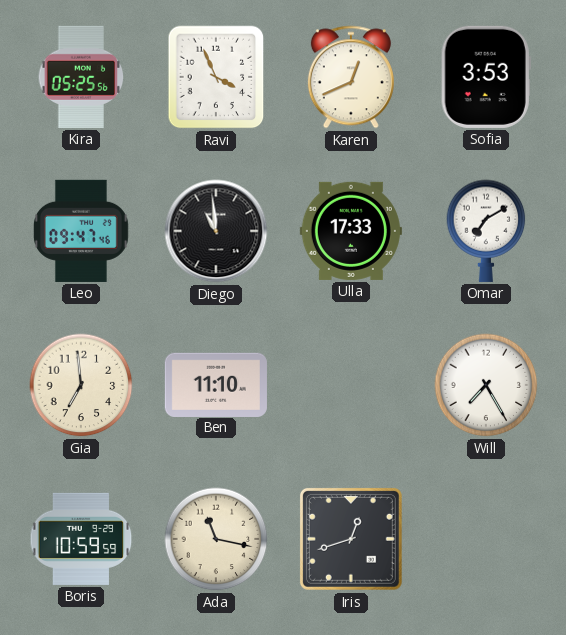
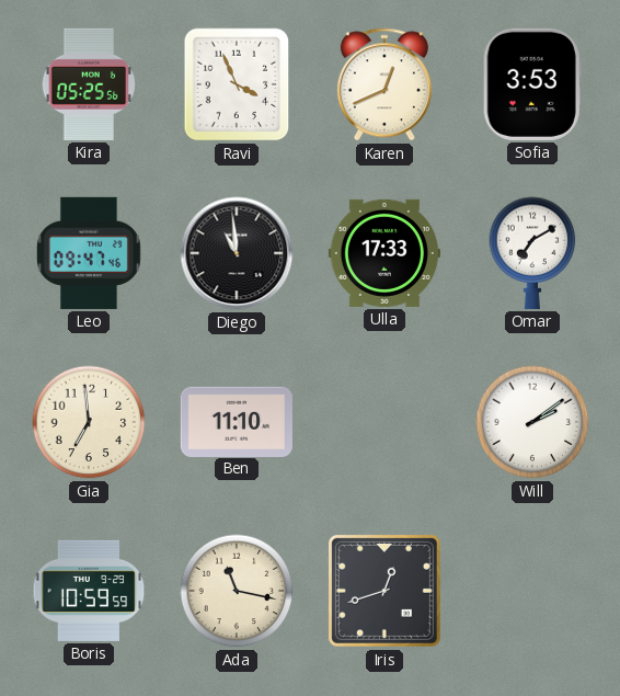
Will: 7:25 -> 2:09 (532, 422)
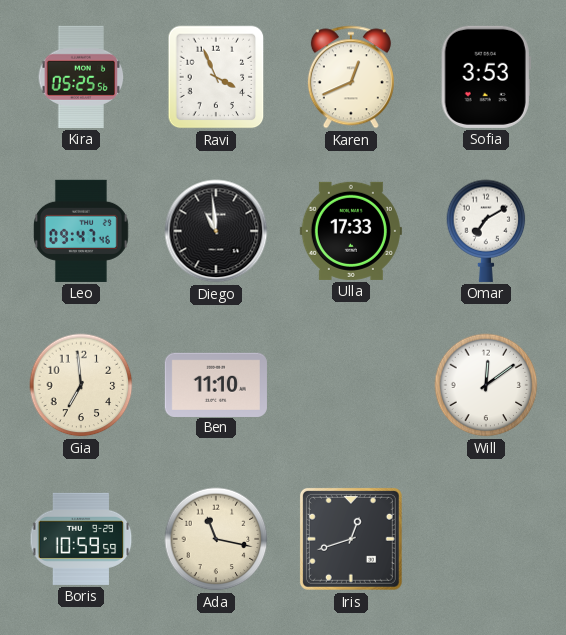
Will: 2:09 -> 12:09 (486, 385)
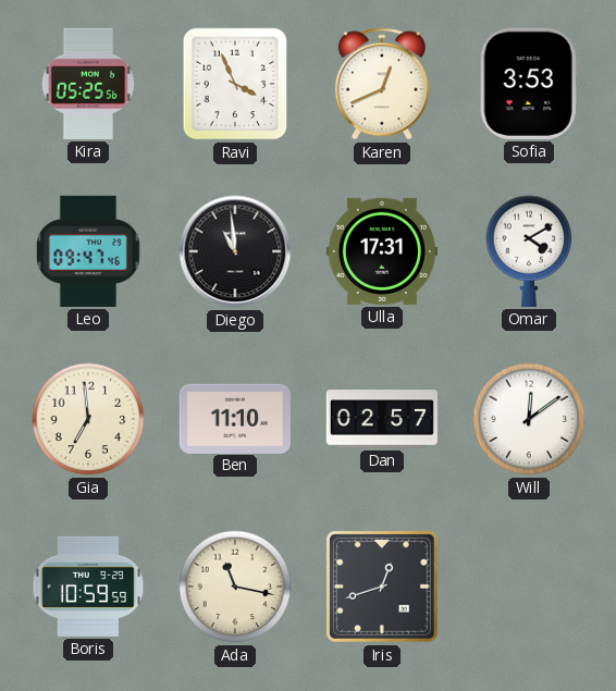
Ulla: 17:33 -> 17:31 (382, 251)
Omar: 7:10 -> 4:10 (529, 251)
Dan: none -> 02:57 (382, 419)
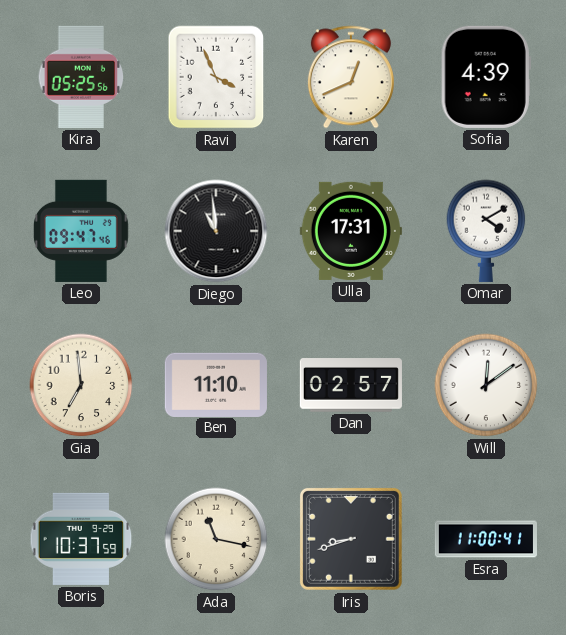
Sofia: 3:53 -> 4:39 (486, 77)
Boris: 10:59 -> 10:37 (81, 539)
Iris: 12:42 -> 8:42 (351, 539)
Esra: none -> 11:00 (486, 539)
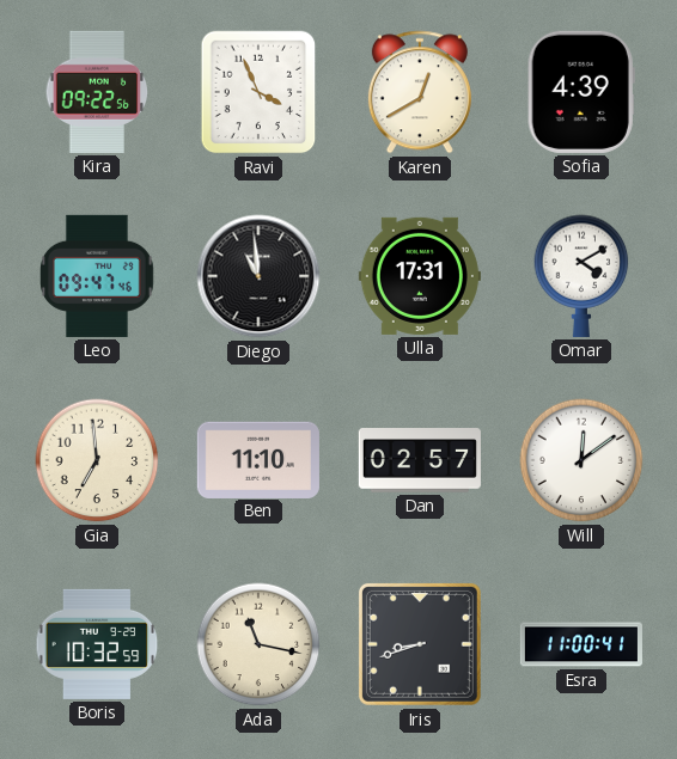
Kira: 05:25 -> 09:22 (97, 92)
Karen: 12:41 -> 12:40 (420, 92)
Boris: 10:37 -> 10:32 (97, 644)
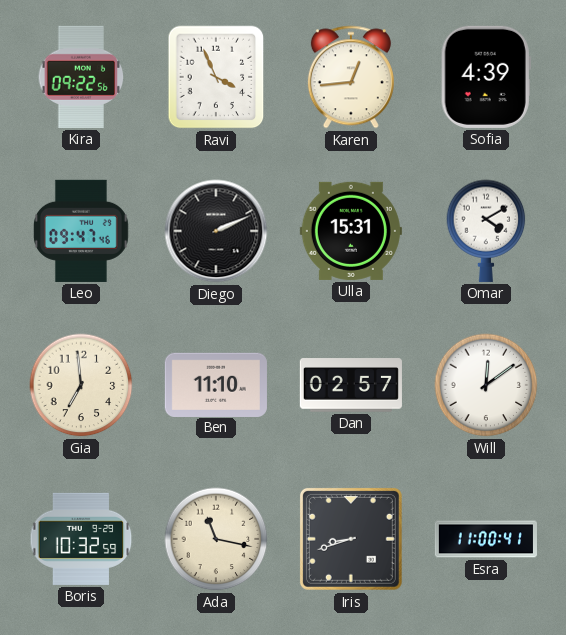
Karen: 12:40 -> 12:44 (351, 77)
Diego: 10:59 -> 2:11 (216, 231)
Ulla: 17:31 -> 15:31 (351, 231)
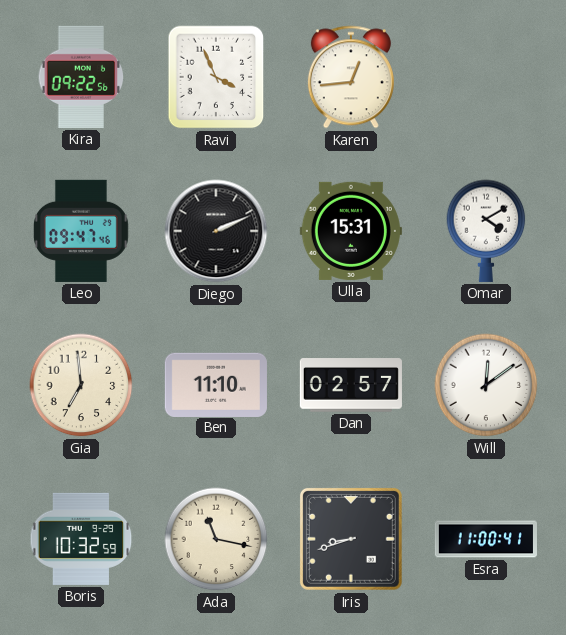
Sofia: 4:39 -> none (486, 77)
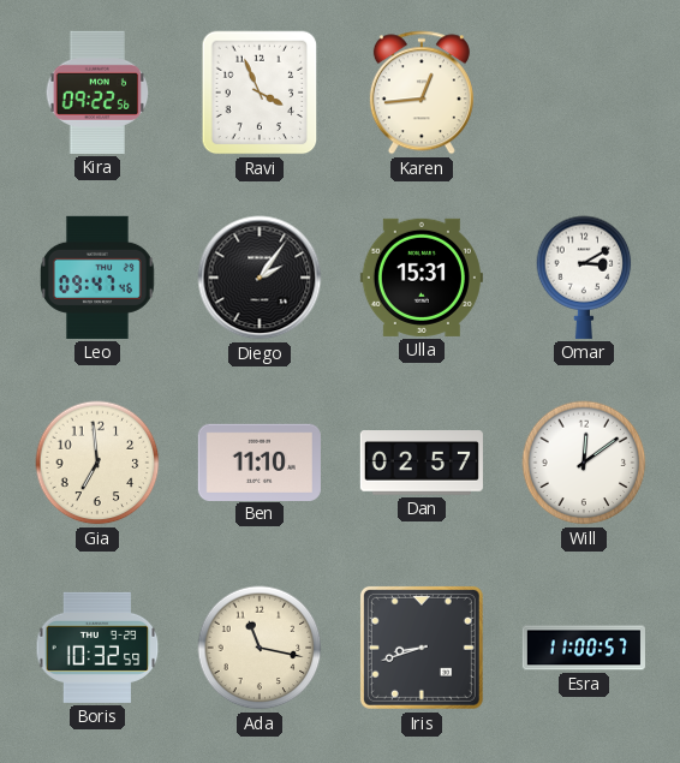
Diego: 2:11 -> 2:06 (260, 278)
Omar: 4:10 -> 3:10 (584, 278)
Esra: 11:00:41 -> 11:00:57 (584, 648)
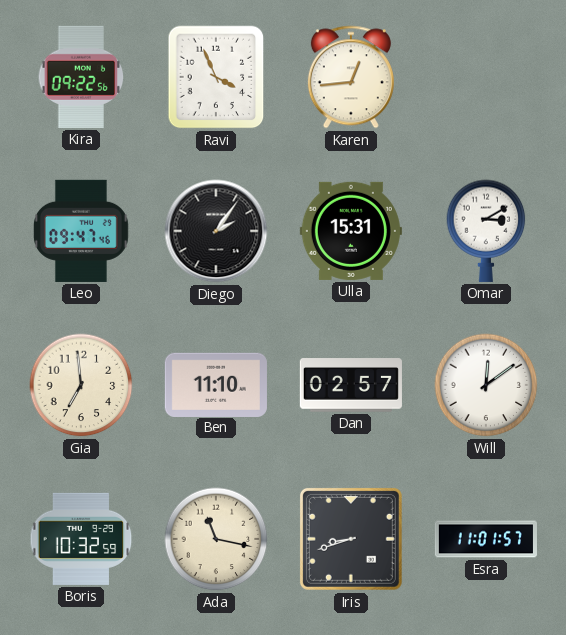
Esra: 11:00 -> 11:01 (486, 539)
